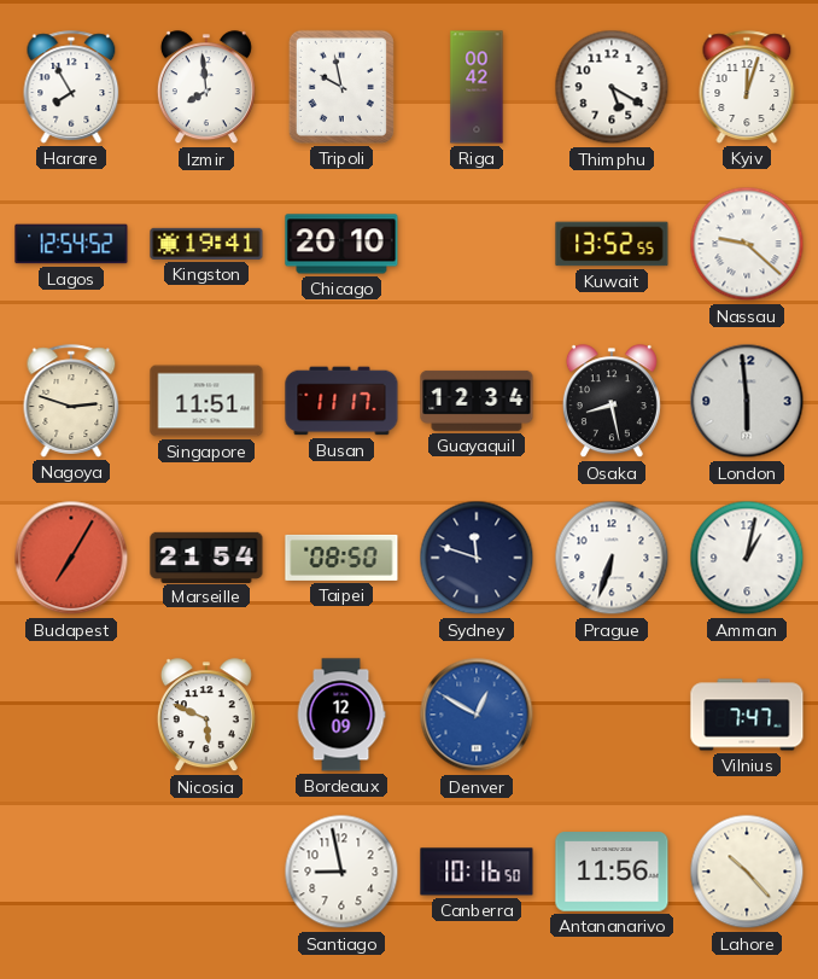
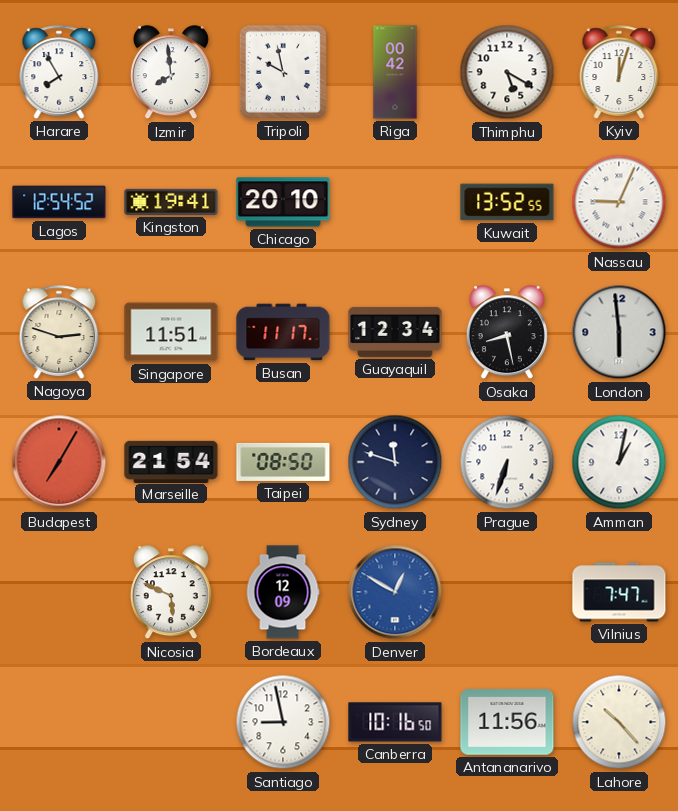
Nassau: 9:22 -> 9:04 (619, 202)
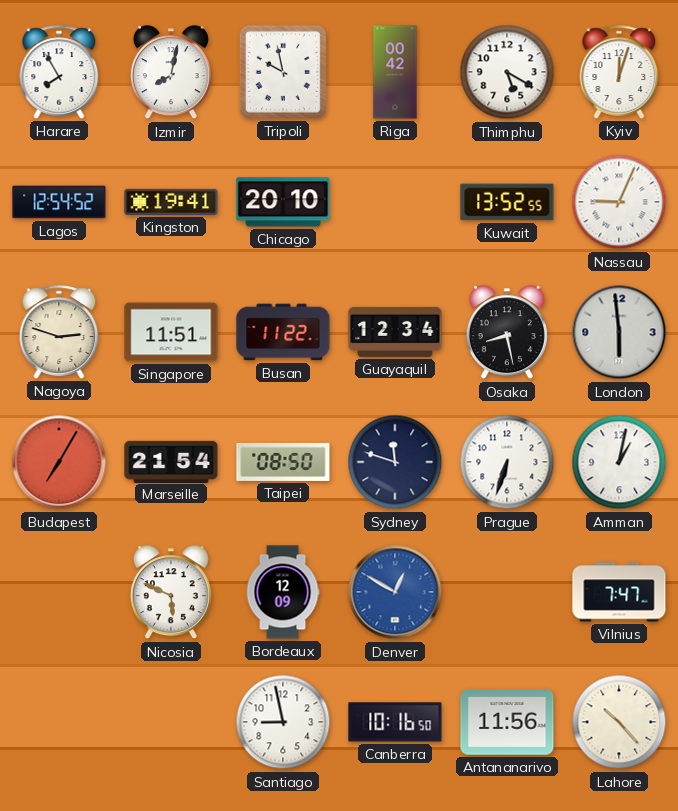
Izmir: 7:59 -> 8:02 (171, 73)
Busan: 11:17 -> 11:22 (283, 332)
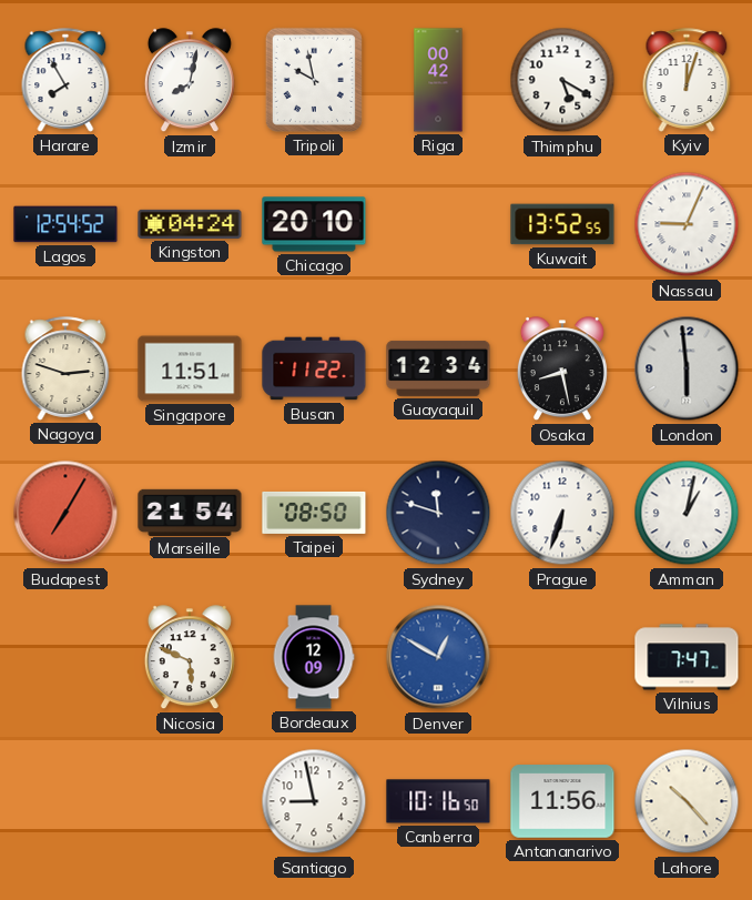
Kingston: 19:41 -> 04:24 (190, 224)
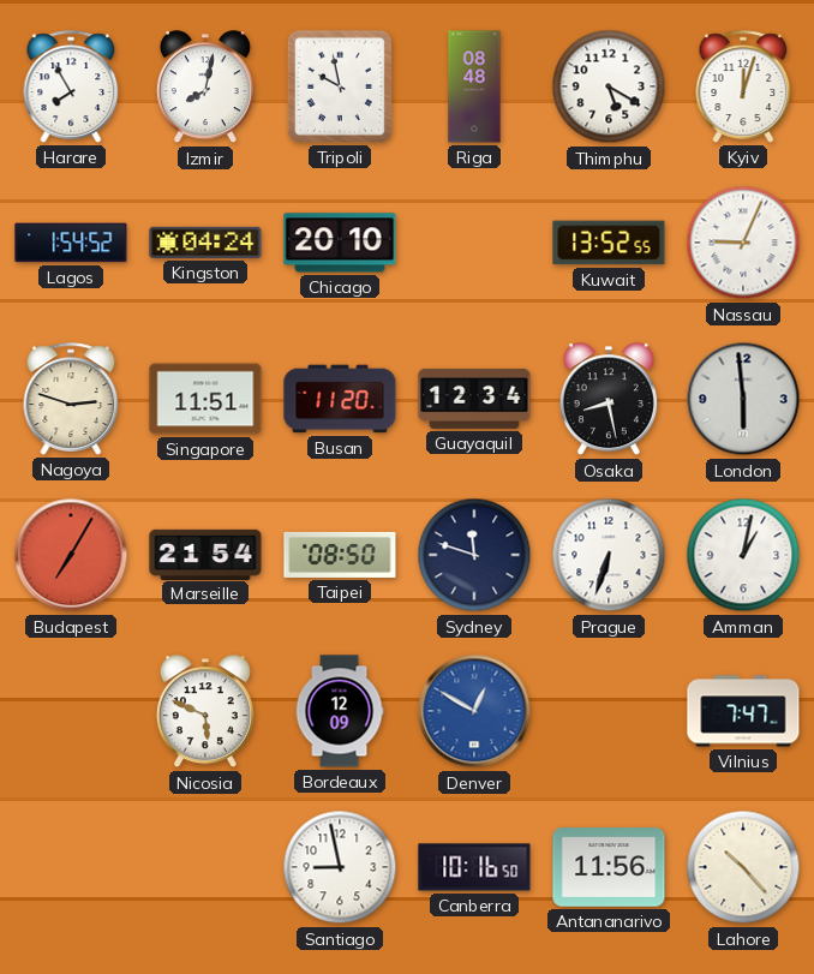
Riga: 00:42 -> 08:48 (474, 86)
Lagos: 12:54 -> 1:54 (71, 243)
Busan: 11:22 -> 11:20 (340, 399)
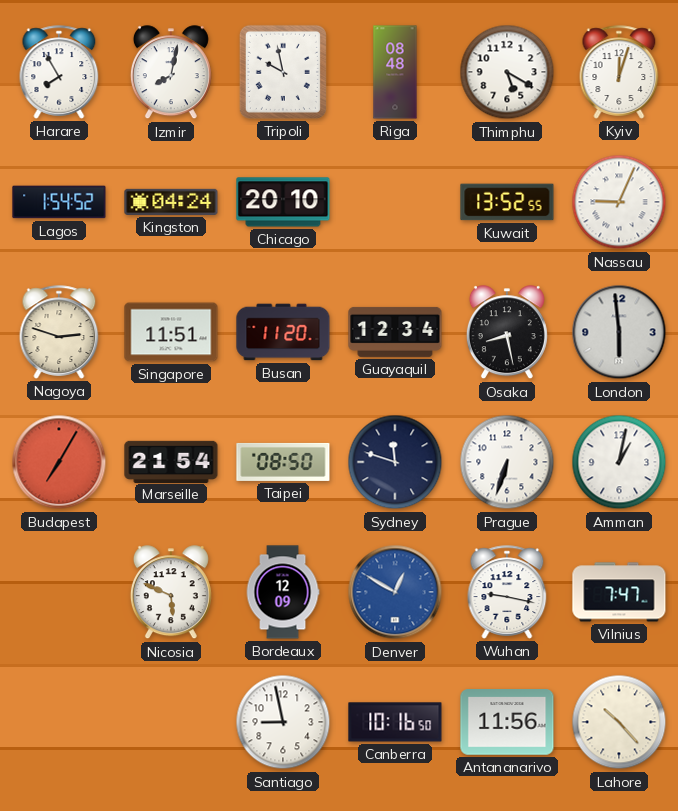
Wuhan: none -> 9:17 (507, 592)
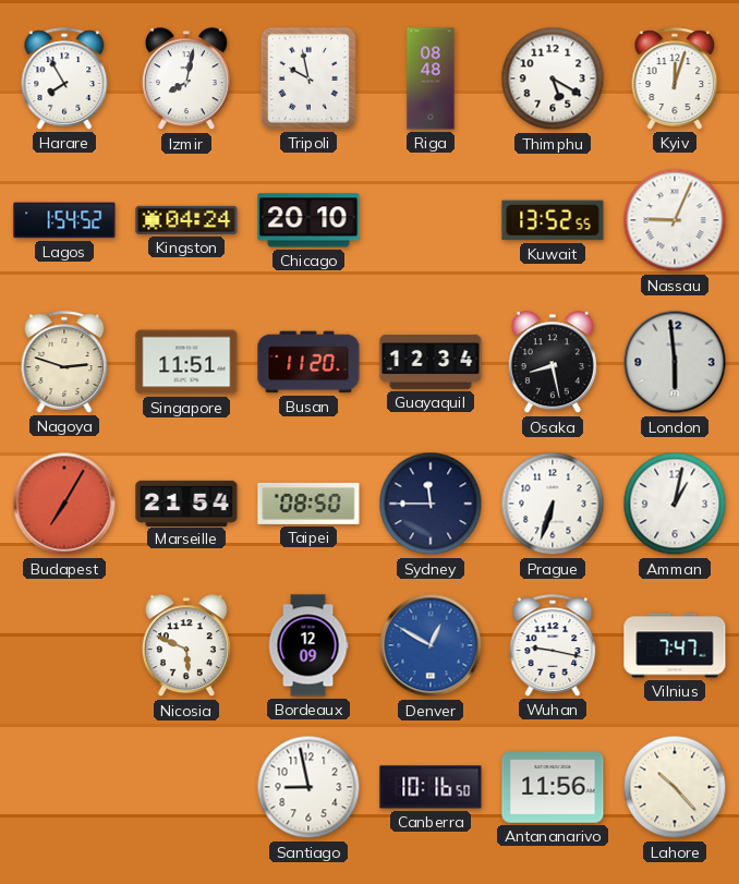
Sydney: 11:48 -> 11:45 (431, 504)
